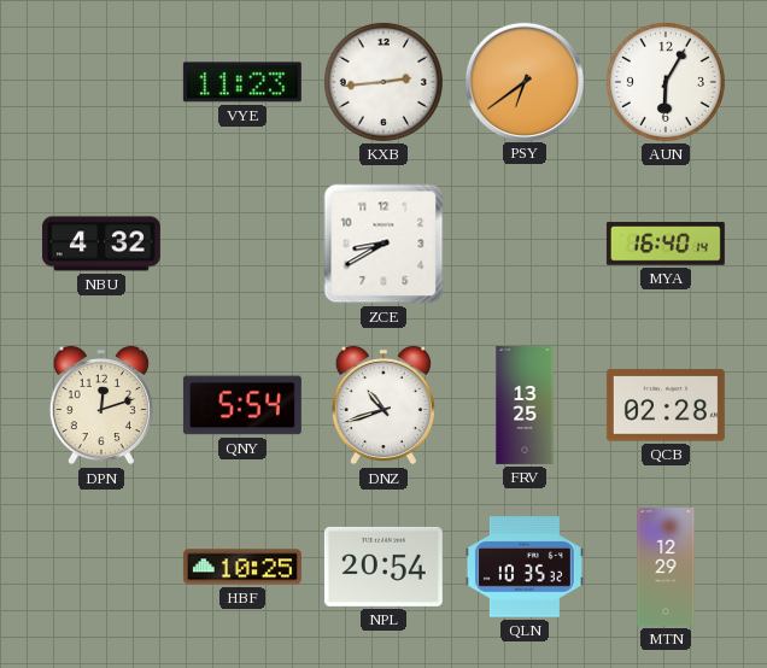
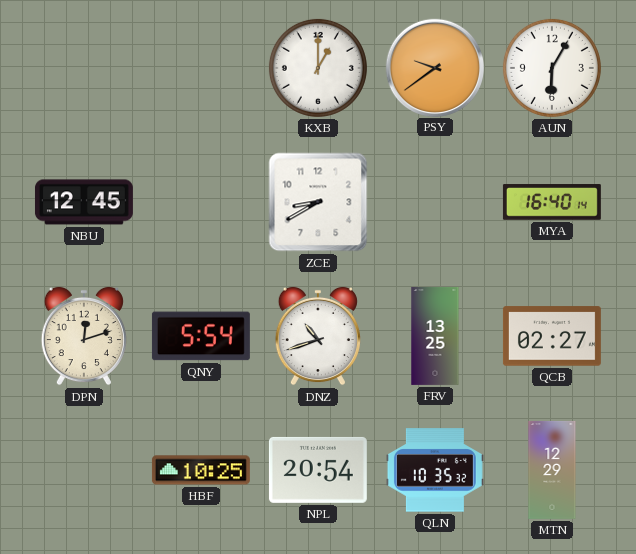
VYE: 11:23 -> none (242, 82)
KXB: 2:44 -> 1:00 (318, 68)
PSY: 6:39 -> 9:39 (434, 67)
NBU: 4:32 -> 12:45 (84, 202)
QCB: 02:28 -> 02:27 (552, 336)
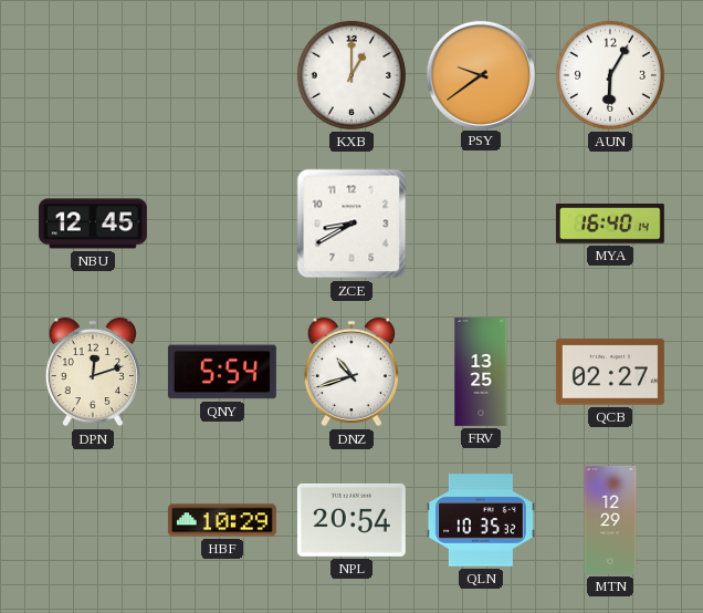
HBF: 10:25 -> 10:29 (222, 520)
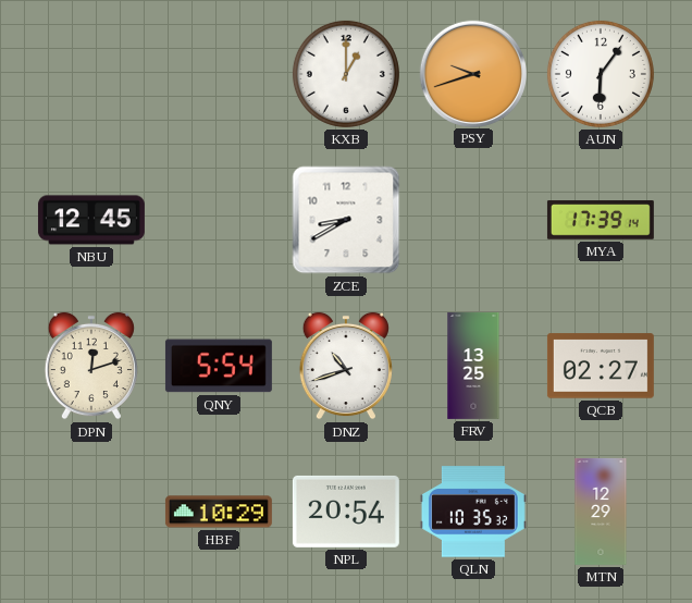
PSY: 9:39 -> 9:42 (472, 73)
AUN: 6:05 -> 6:06 (601, 74)
MYA: 16:40 -> 17:39 (601, 220)
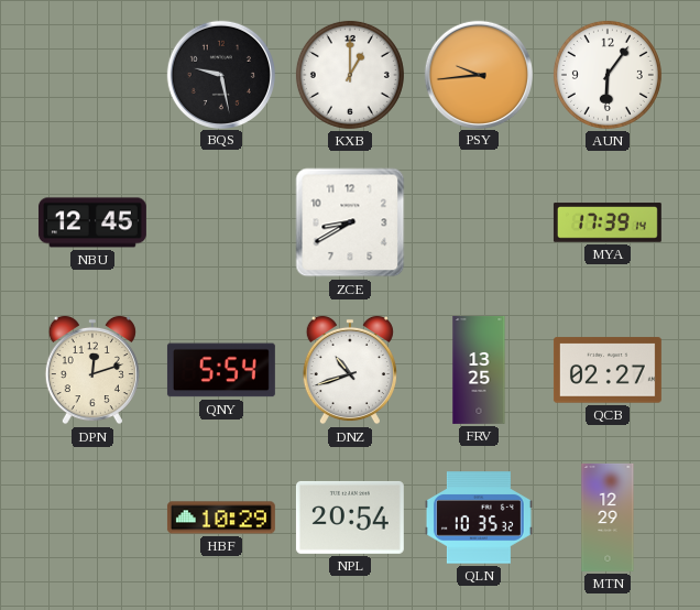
BQS: none -> 9:28 (220, 74)
PSY: 9:42 -> 9:44 (478, 74)
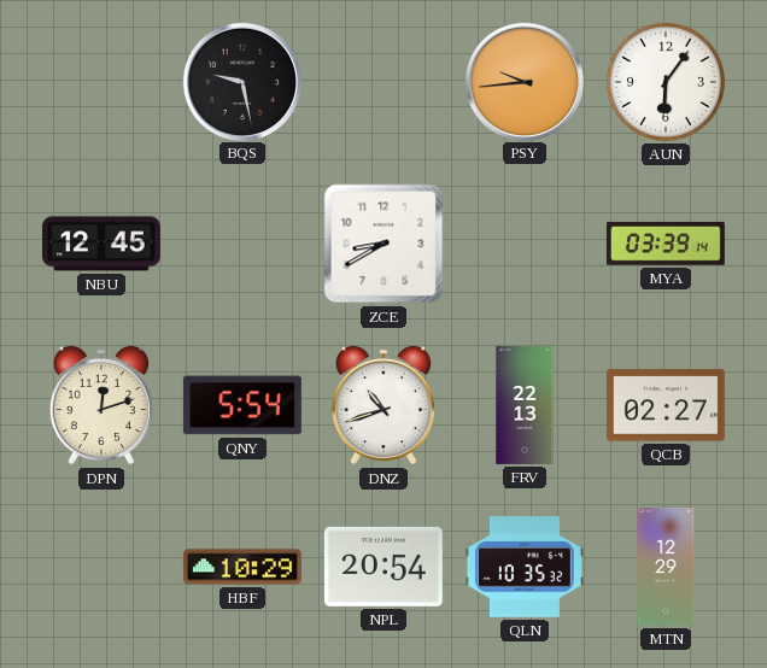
KXB: 1:00 -> none (350, 75)
MYA: 17:39 -> 03:39 (666, 244)
FRV: 13:25 -> 22:13 (525, 405)
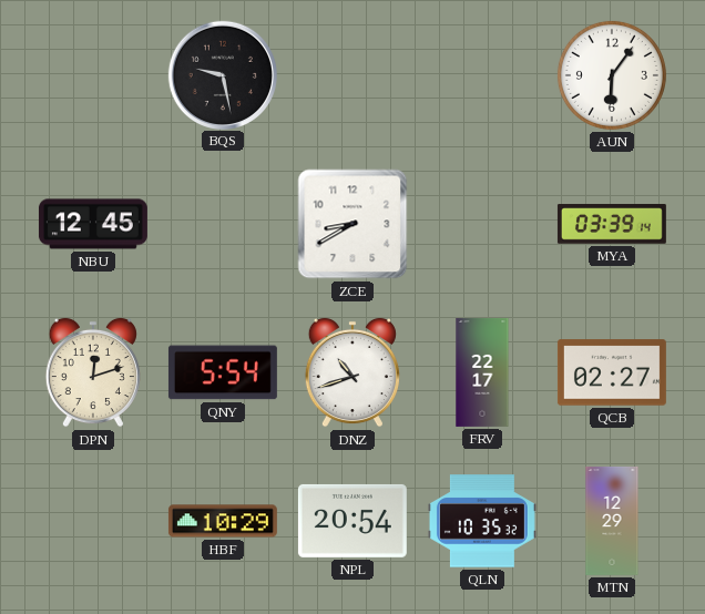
PSY: 9:44 -> none (523, 81)
FRV: 22:13 -> 22:17 (482, 372)
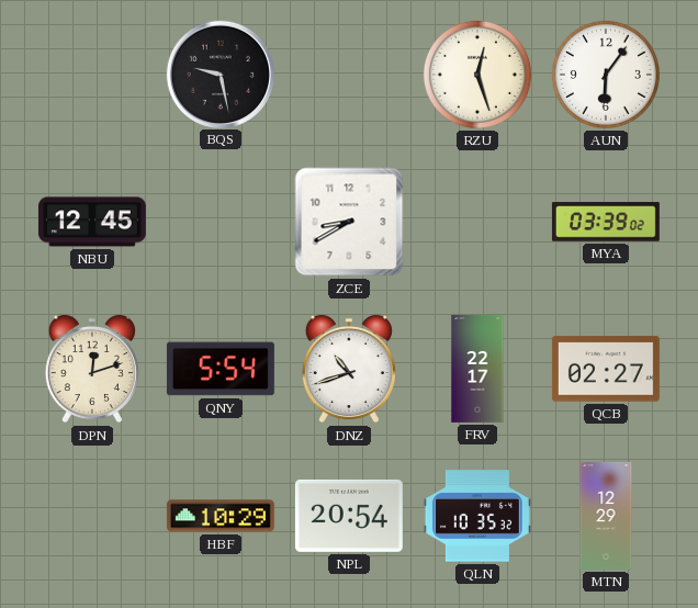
RZU: none -> 12:27 (477, 75)
MYA: 03:39:14 -> 03:39:02 (606, 222)
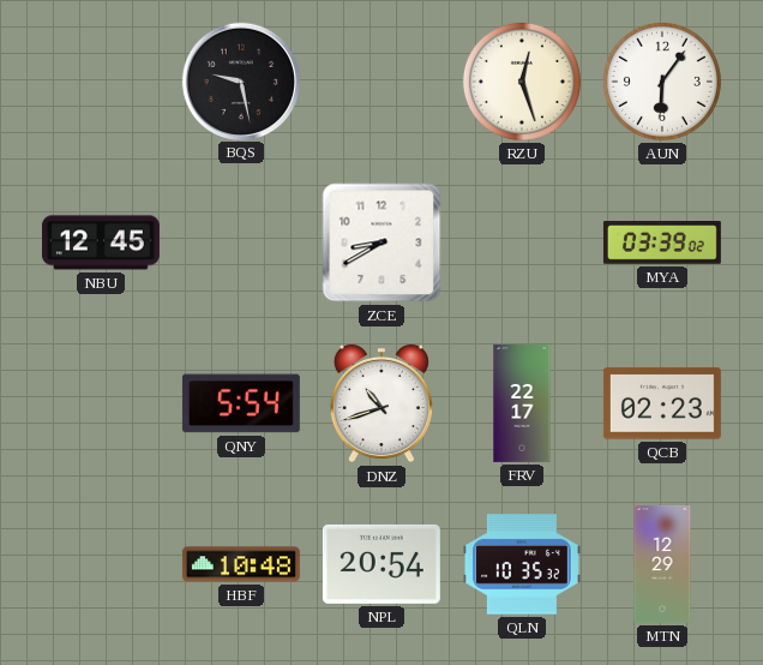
DPN: 12:12 -> none (92, 369)
QCB: 02:27 -> 02:23 (662, 403)
HBF: 10:29 -> 10:48 (241, 564)
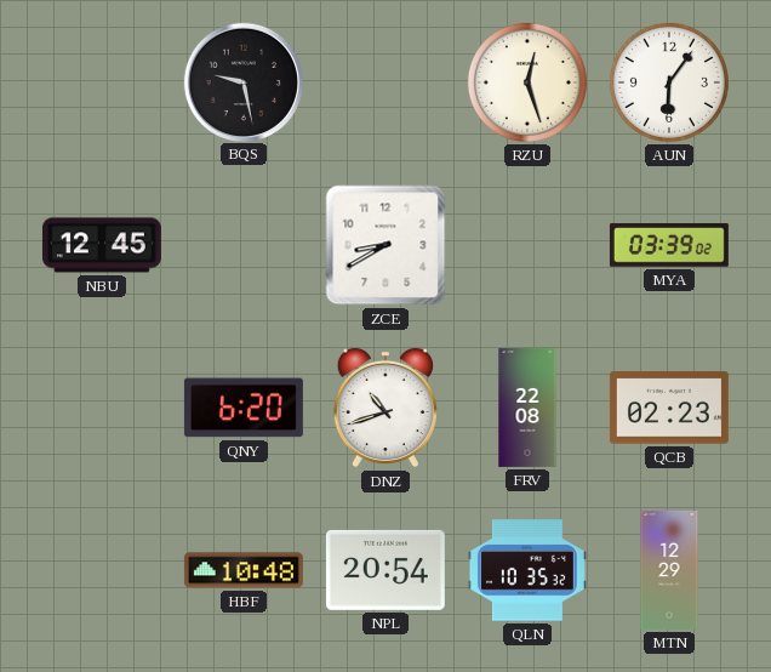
QNY: 5:54 -> 6:20 (244, 408)
FRV: 22:17 -> 22:08 (527, 408)
